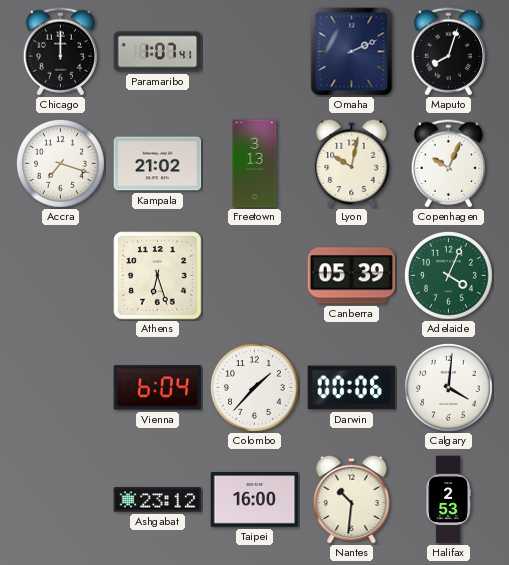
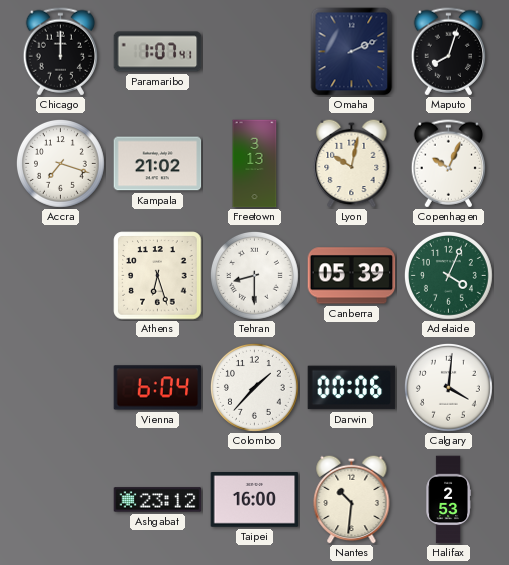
Tehran: none -> 8:30 (255, 276)
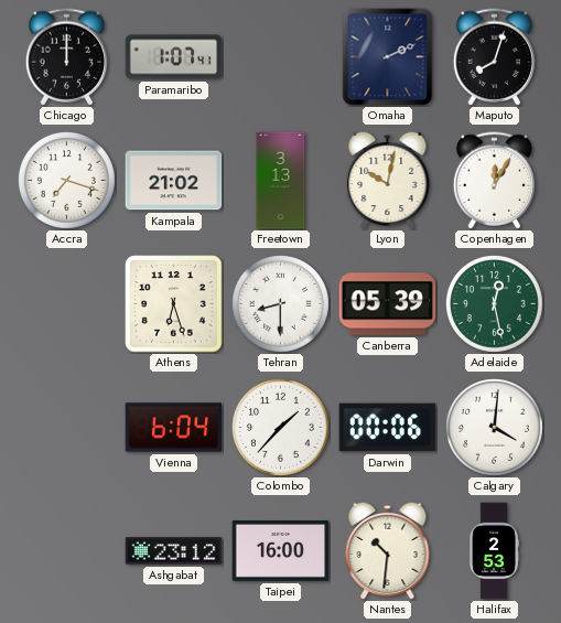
Copenhagen: 10:04 -> 12:05 (494, 181)
Adelaide: 4:04 -> 12:28 (495, 304)
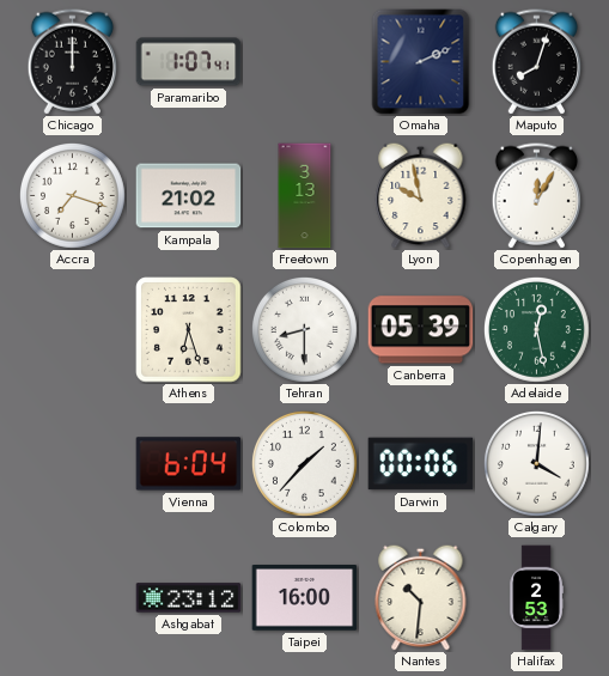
Lyon: 10:02 -> 9:58 (421, 195)
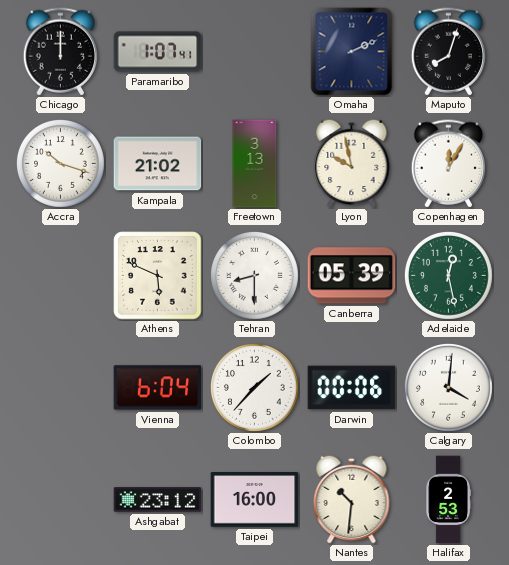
Accra: 7:18 -> 10:18 (61, 164)
Athens: 6:27 -> 5:49 (158, 276)
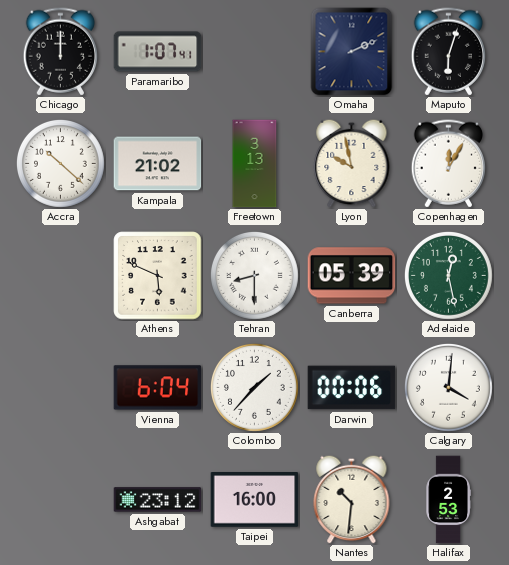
Maputo: 8:03 -> 6:03 (448, 52)
Accra: 10:18 -> 10:22 (61, 164)
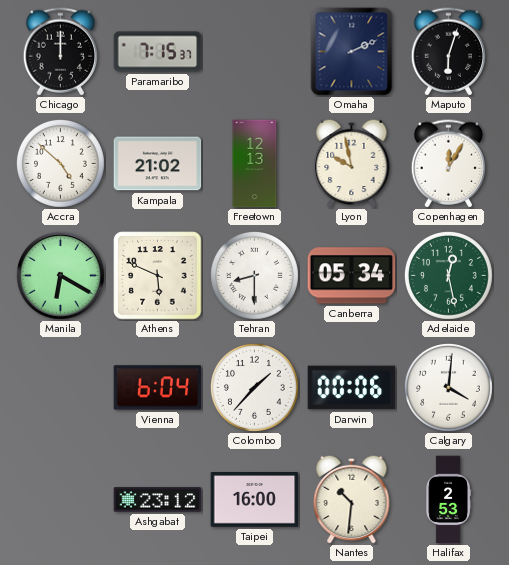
Paramaribo: 1:07 -> 7:15 (158, 52)
Accra: 10:22 -> 4:52 (61, 164)
Freetown: 3:13 -> 12:13 (255, 164)
Manila: none -> 6:20 (61, 276)
Canberra: 05:39 -> 05:34 (352, 276)
